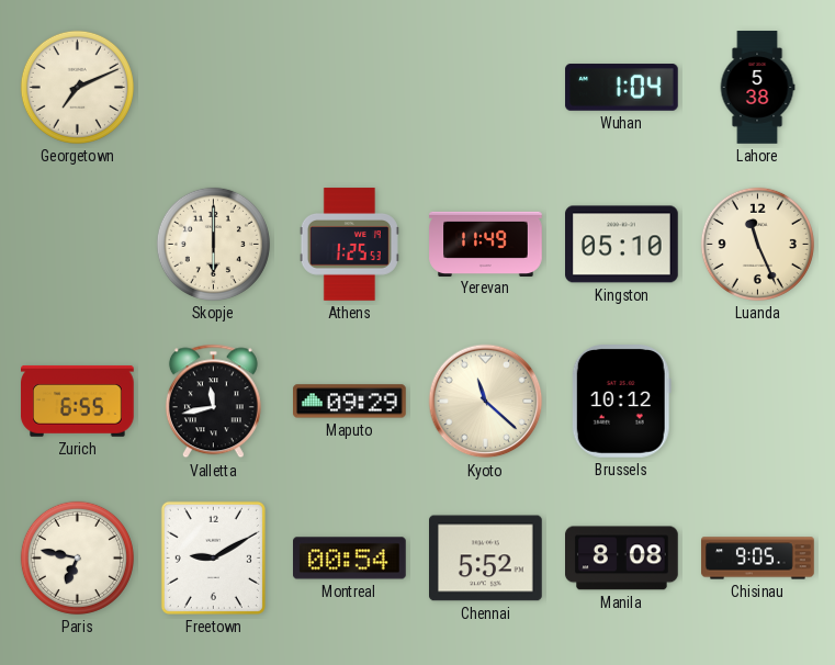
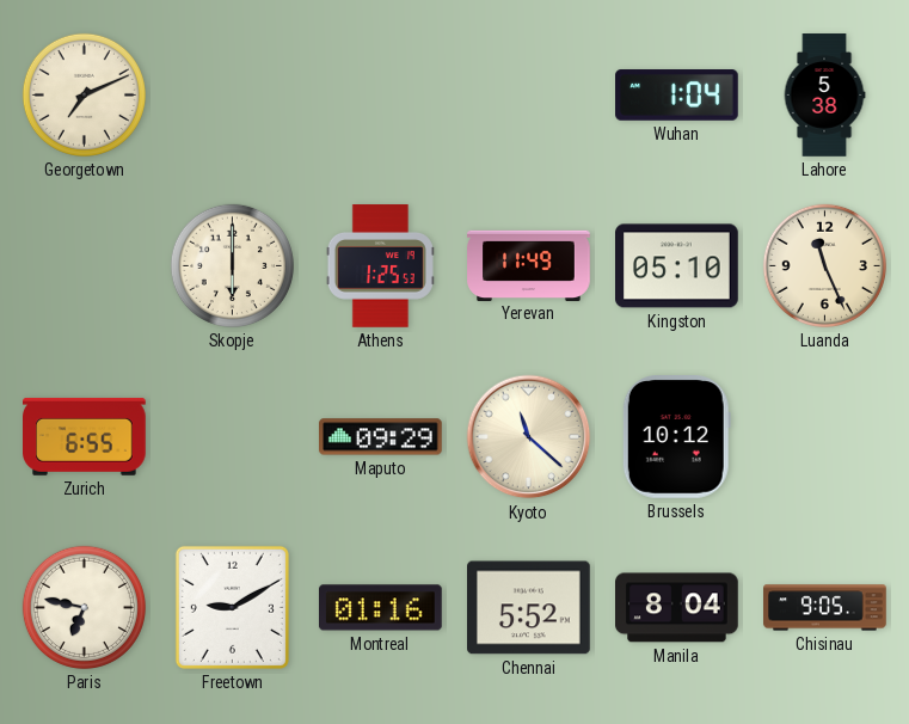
Valletta: 11:43 -> none (213, 402)
Montreal: 00:54 -> 01:16 (381, 608)
Manila: 8:08 -> 8:04 (677, 608)
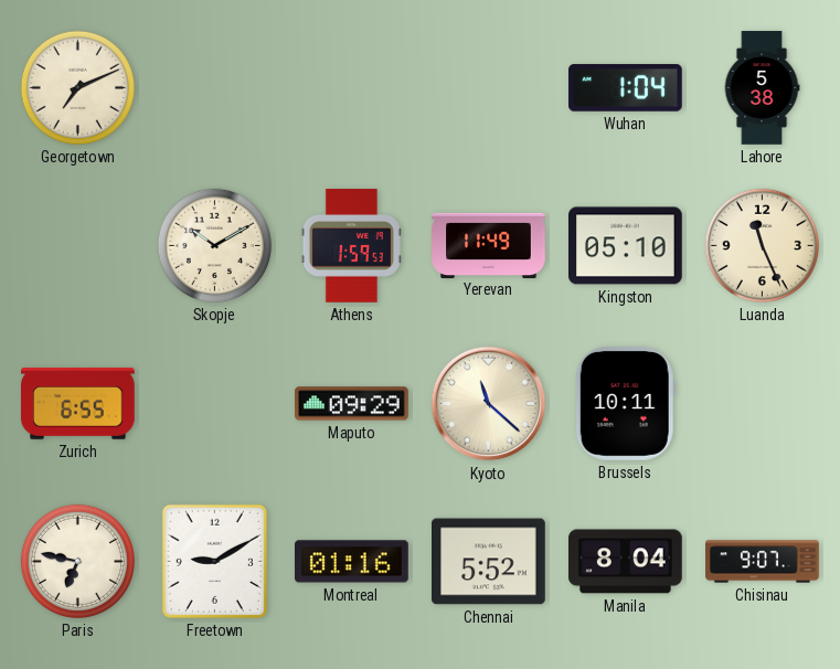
Skopje: 6:00 -> 10:10 (214, 245)
Athens: 1:25 -> 1:59 (351, 246)
Brussels: 10:12 -> 10:11 (625, 404)
Chisinau: 9:05 -> 9:07 (763, 562)
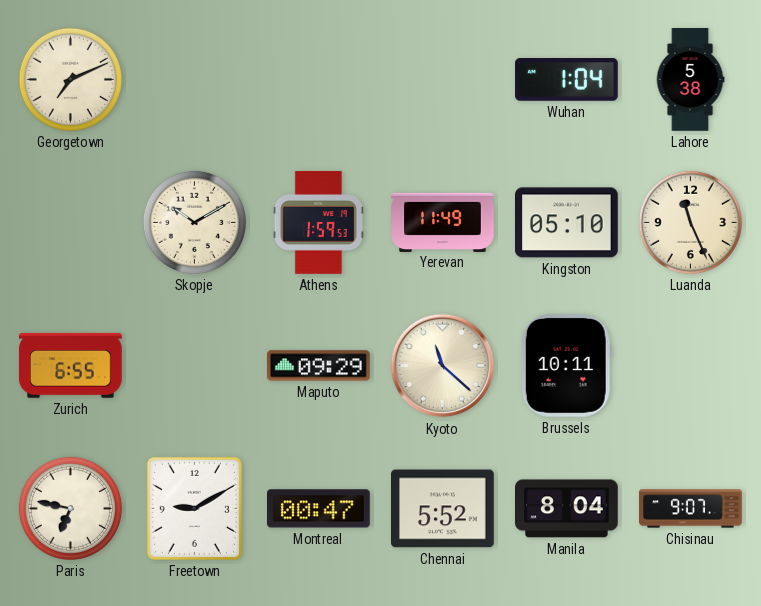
Montreal: 01:16 -> 00:47 (319, 509)
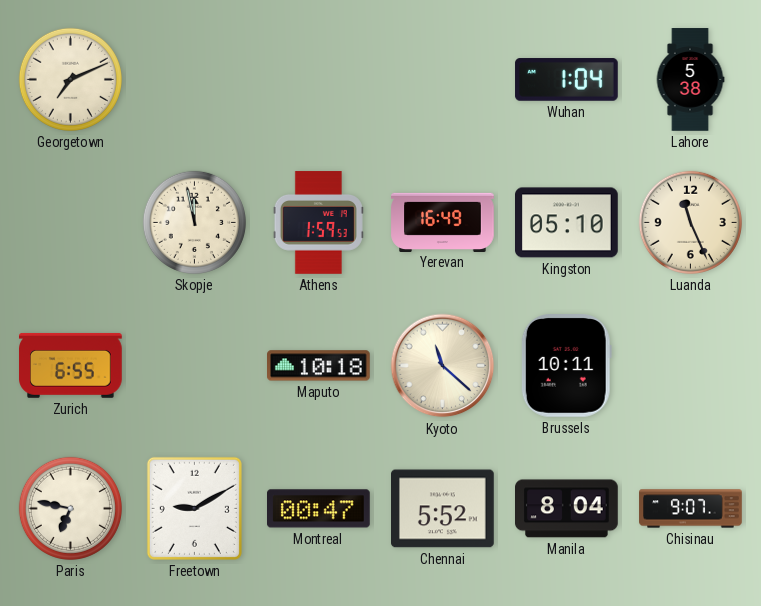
Skopje: 10:10 -> 11:58 (194, 222)
Yerevan: 11:49 -> 16:49 (443, 222)
Maputo: 09:29 -> 10:18 (319, 366)
